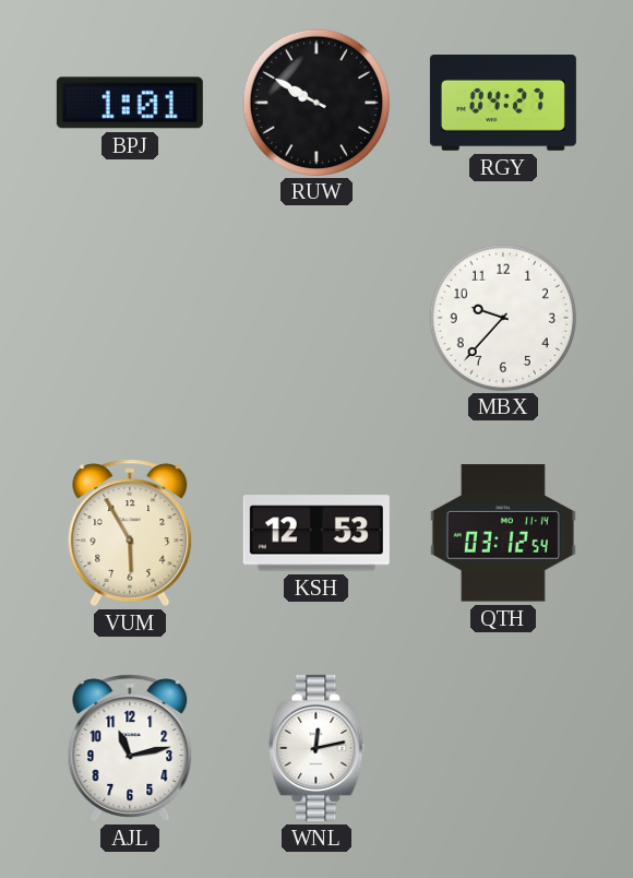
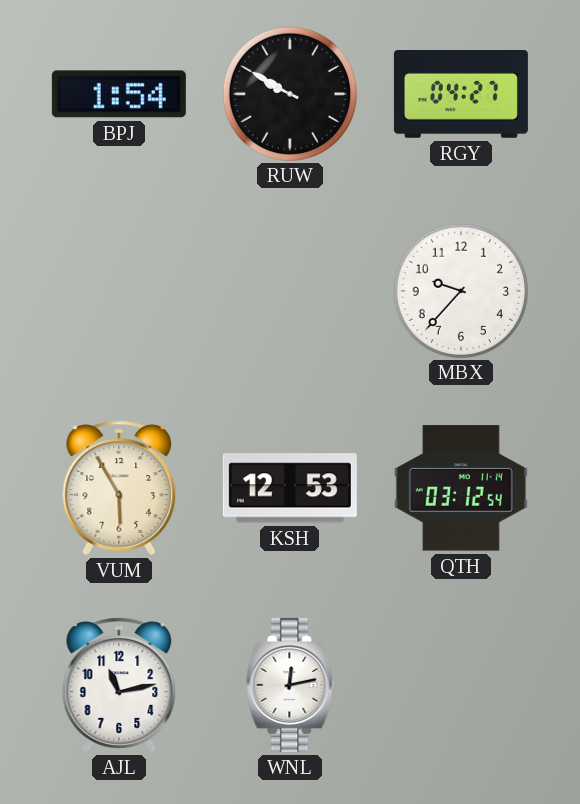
BPJ: 1:01 -> 1:54 (119, 94)
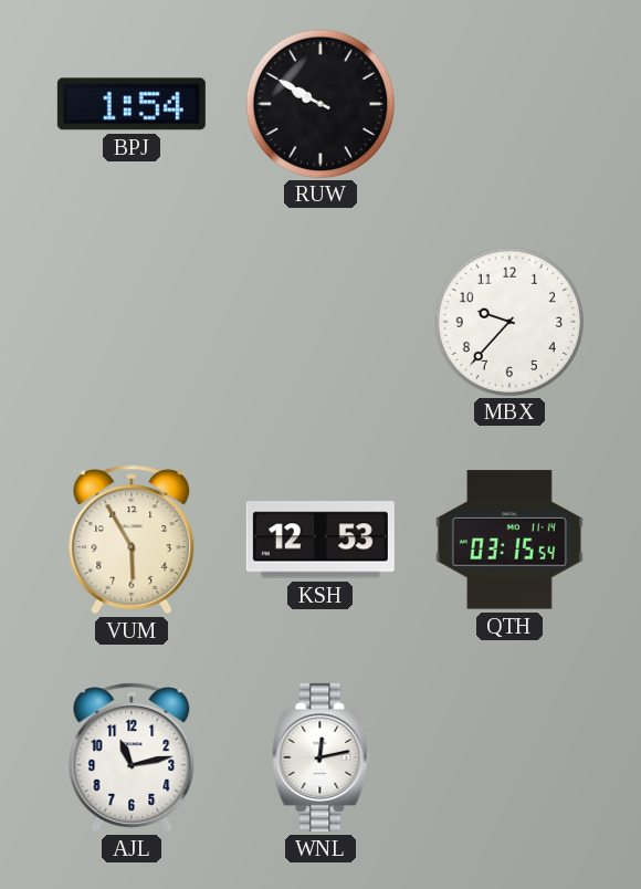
RGY: 04:27 -> none (461, 95)
QTH: 03:12 -> 03:15 (509, 540)
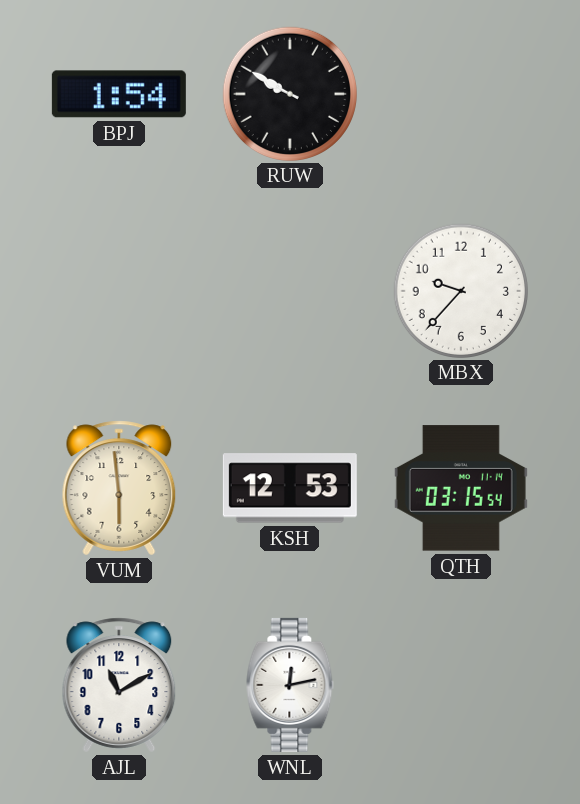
VUM: 5:55 -> 5:59 (119, 488)
AJL: 11:13 -> 11:10 (119, 685)
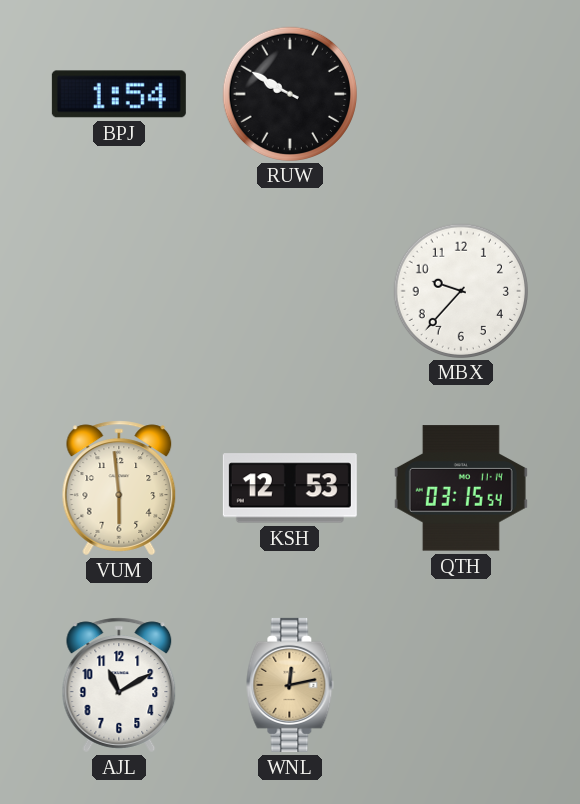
WNL dial: white -> champagne (290, 685)
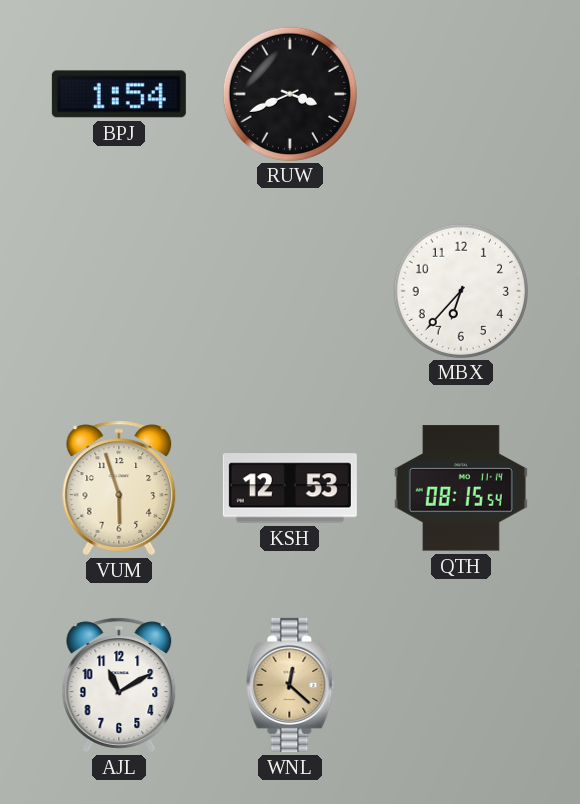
RUW: 9:50 -> 3:41 (289, 93)
MBX: 9:37 -> 6:37 (460, 290)
VUM: 5:59 -> 5:57 (119, 488)
QTH: 03:15 -> 08:15 (461, 488)
WNL: 12:13 -> 12:22 (290, 685)
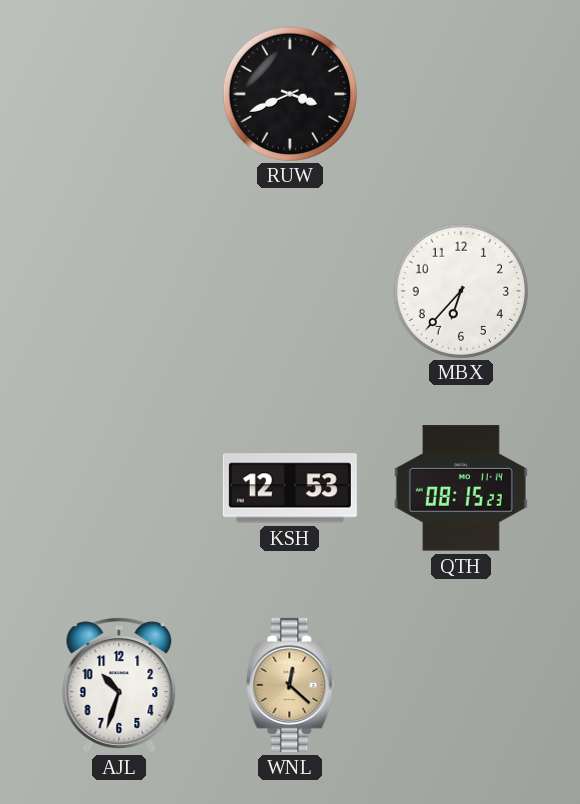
BPJ: 1:54 -> none (119, 94)
VUM: 5:57 -> none (119, 488)
QTH: 08:15:54 -> 08:15:23 (461, 488)
AJL: 11:10 -> 10:33 (119, 685)
